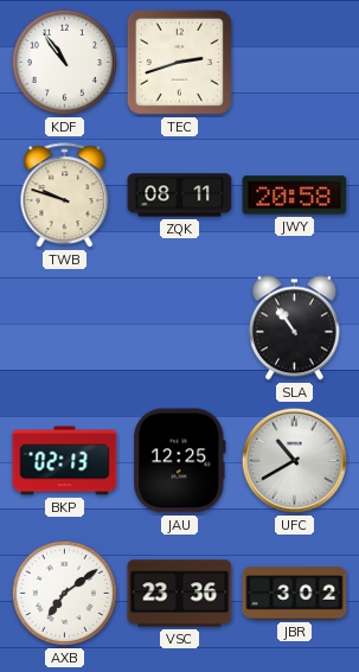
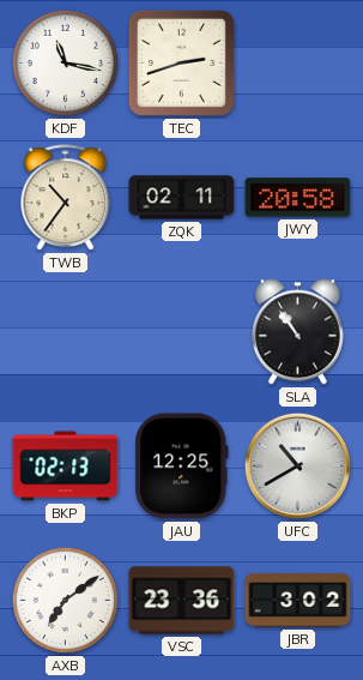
KDF: 10:54 -> 11:17 (65, 62)
TWB: 9:48 -> 10:36 (66, 198)
ZQK: 08:11 -> 02:11 (182, 198)
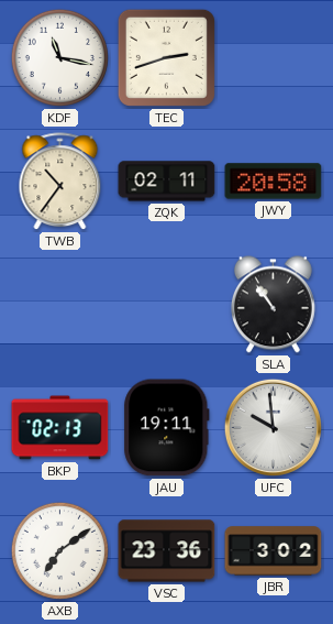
JAU: 12:25 -> 19:11 (167, 428)
UFC: 10:40 -> 9:59 (273, 427)
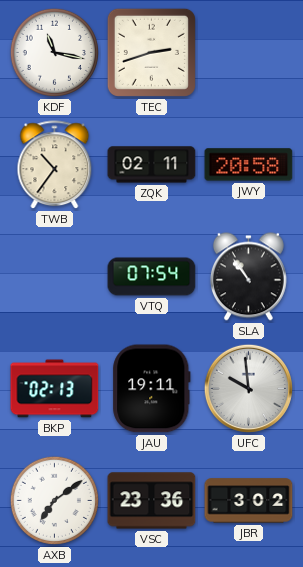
VTQ: none -> 07:54 (152, 277)
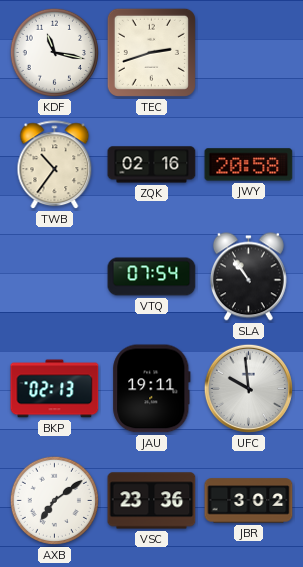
ZQK: 02:11 -> 02:16 (152, 165)
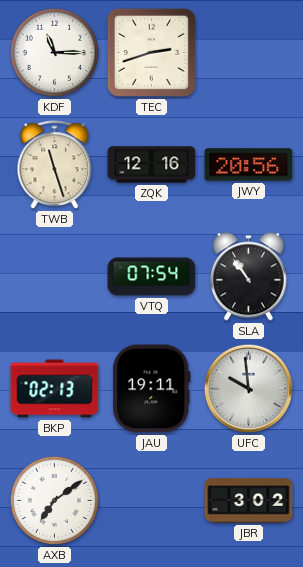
KDF: 11:17 -> 11:15 (54, 52)
TWB: 10:36 -> 11:27 (55, 165)
ZQK: 02:16 -> 12:16 (152, 165)
JWY: 20:58 -> 20:56 (249, 165)
VSC: 23:36 -> none (152, 501)
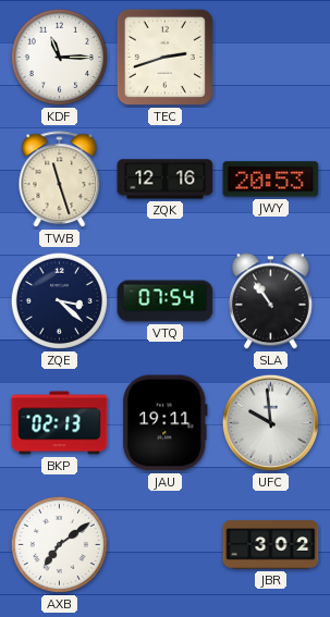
JWY: 20:56 -> 20:53 (271, 180)
ZQE: none -> 3:22 (59, 300)
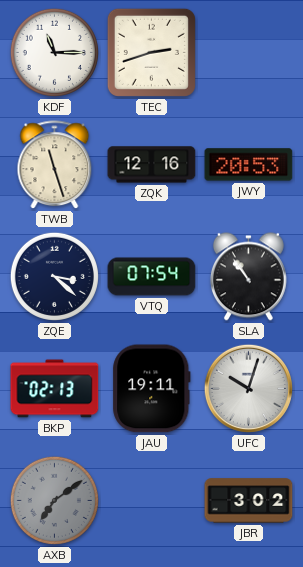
UFC: 9:59 -> 10:03 (248, 388)
AXB dial: white -> grey (54, 500)
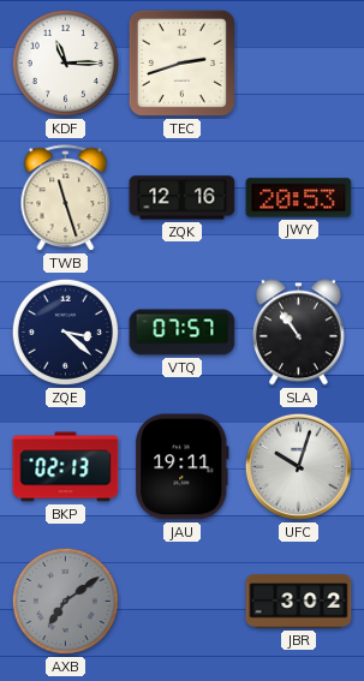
VTQ: 07:54 -> 07:57 (183, 333)
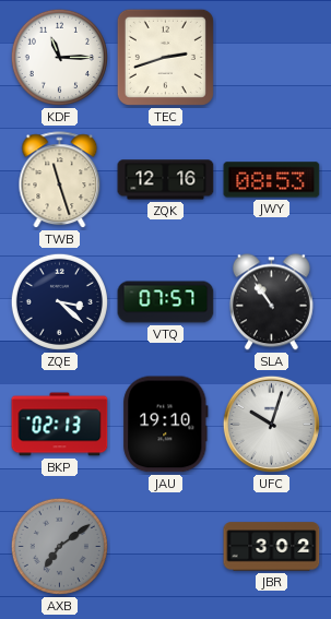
JWY: 20:53 -> 08:53 (272, 180)
JAU: 19:11 -> 19:10 (166, 425)
